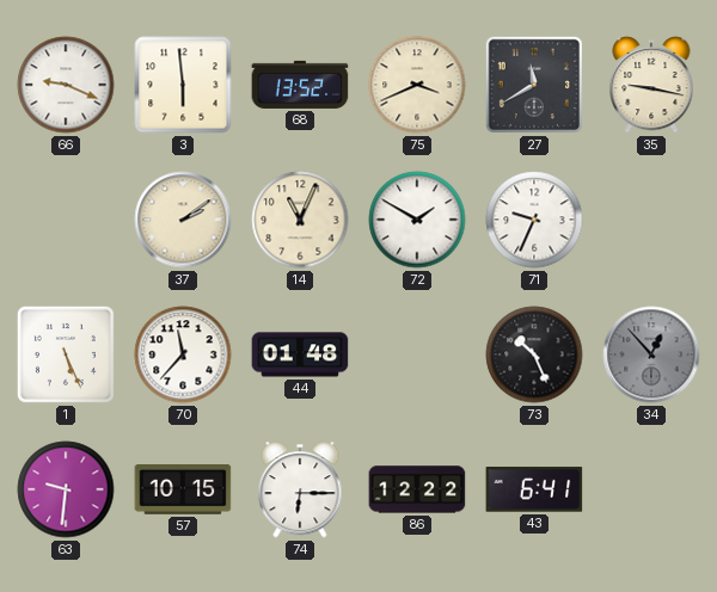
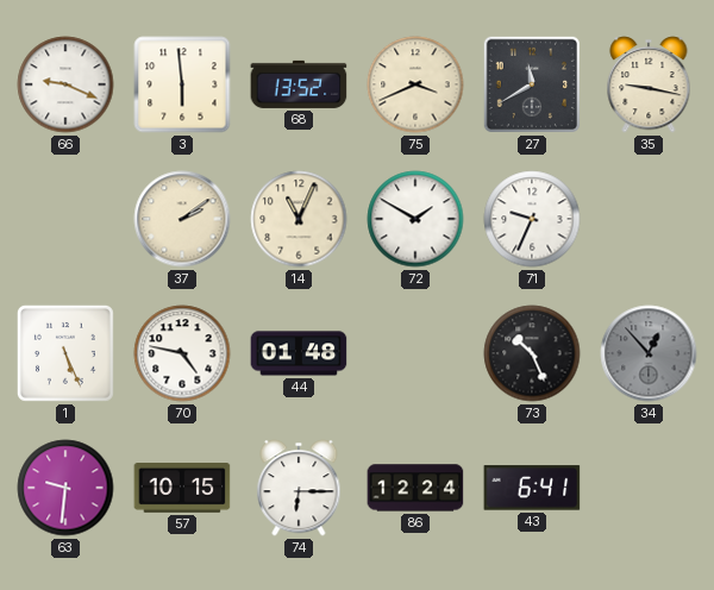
70: 11:37 -> 4:47 (182, 353)
86: 12:22 -> 12:24 (415, 488)
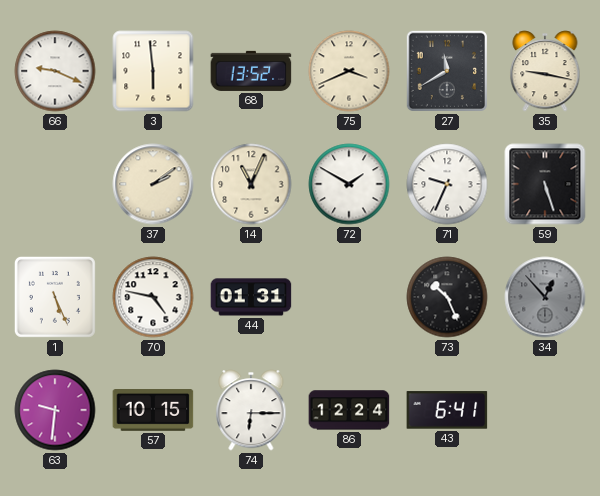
59: none -> 5:27 (545, 184)
44: 01:48 -> 01:31 (251, 297)
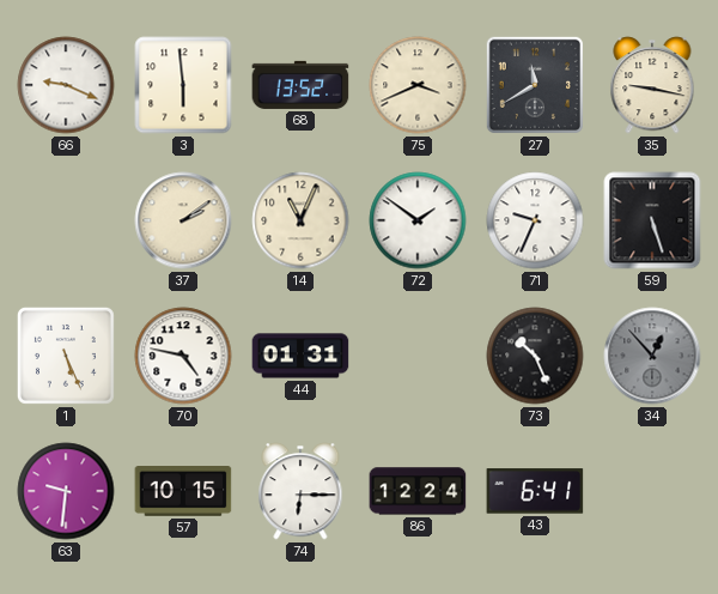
72: 1:50 -> 1:51 (418, 220)
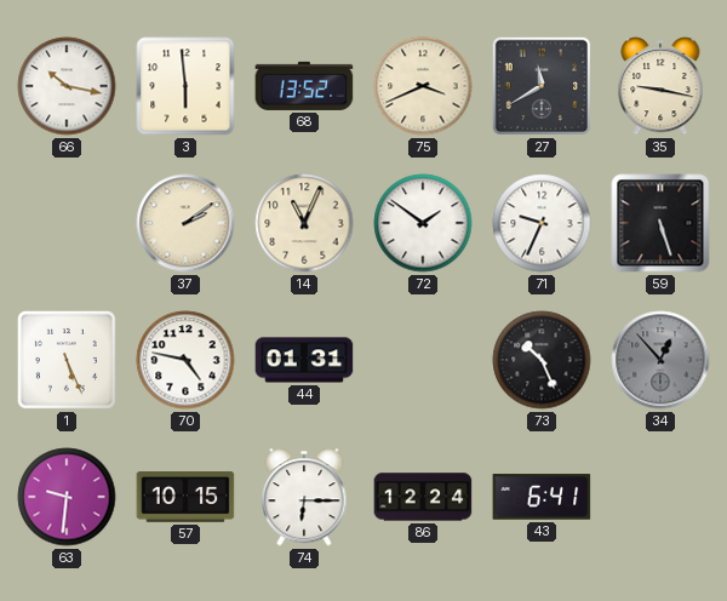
66: 9:19 -> 10:17 (67, 86)
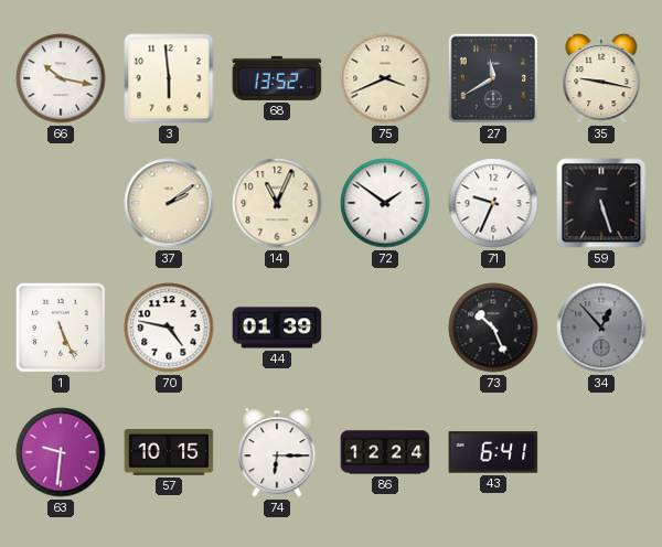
44: 01:31 -> 01:39 (277, 328)
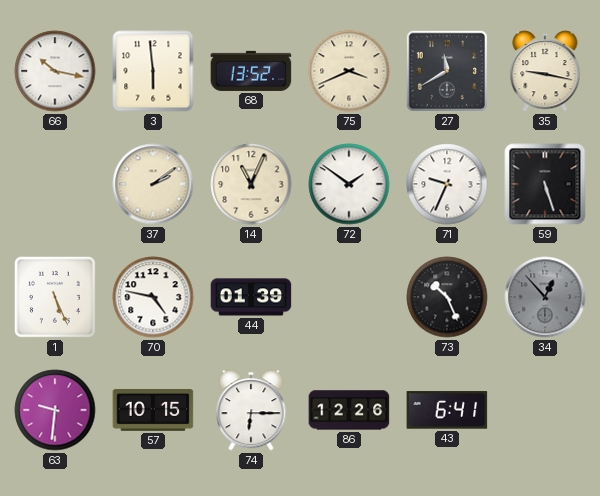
86: 12:24 -> 12:26 (349, 410)
